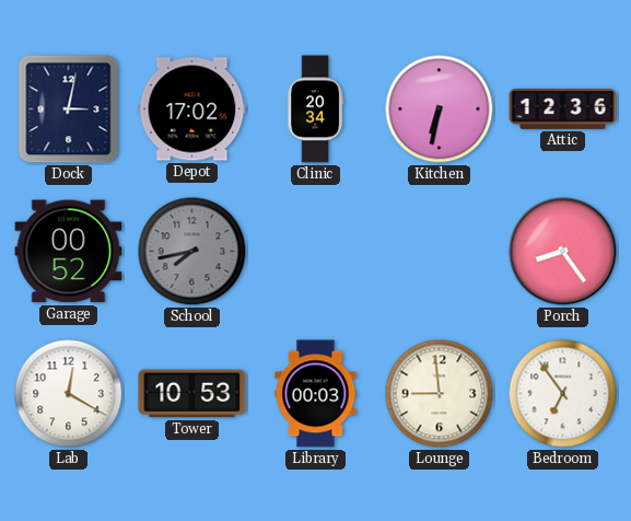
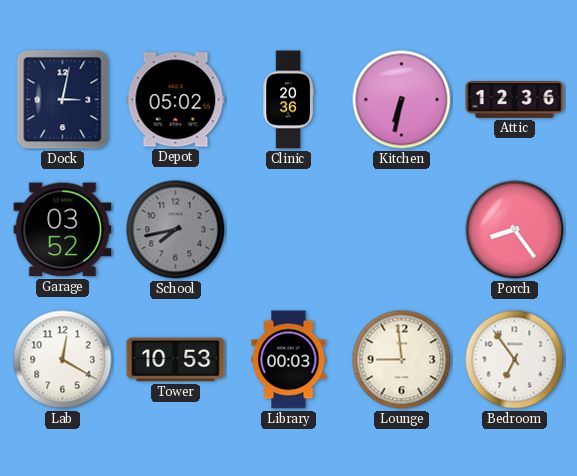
Depot: 17:02 -> 05:02 (176, 100)
Clinic: 20:34 -> 20:36 (288, 100)
Garage: 00:52 -> 03:52 (63, 230)
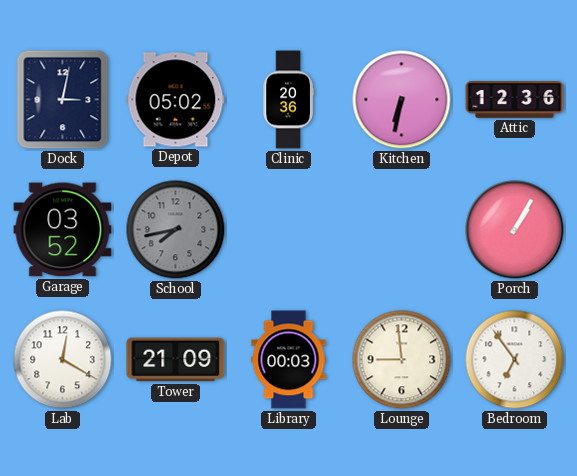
Porch: 8:24 -> 1:05 (515, 230)
Tower: 10:53 -> 21:09 (176, 360)
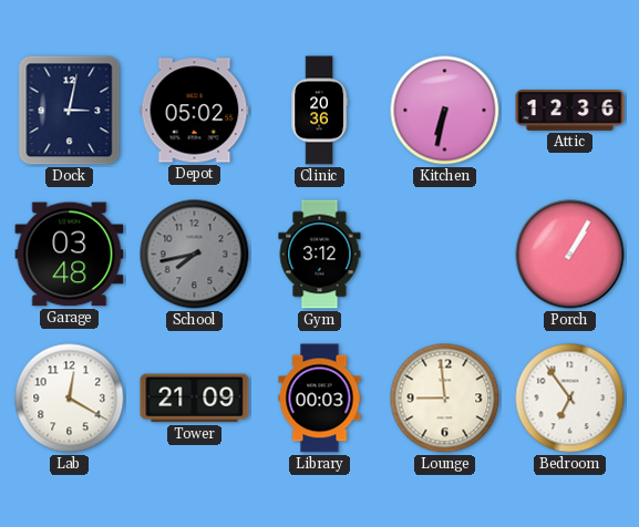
Garage: 03:52 -> 03:48 (70, 255)
Gym: none -> 3:12 (320, 255)
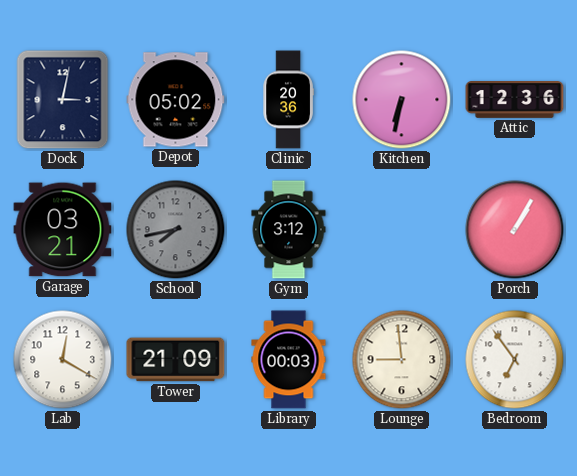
Garage: 03:48 -> 03:21 (63, 230)
